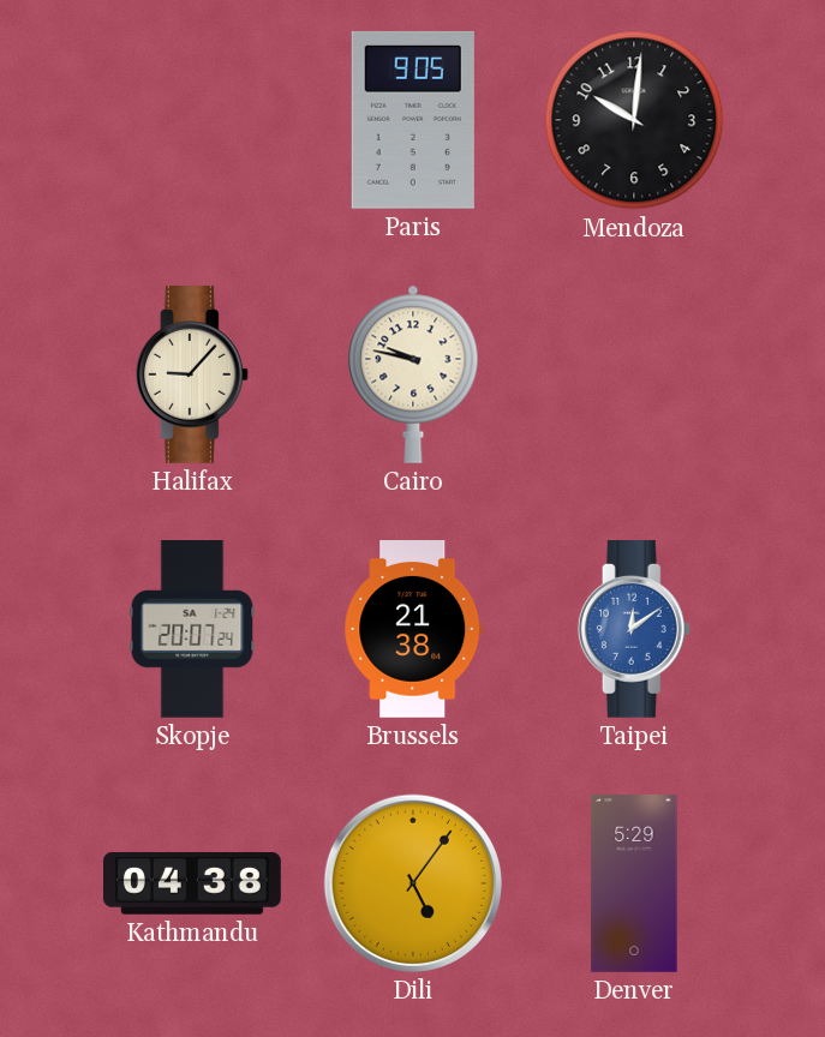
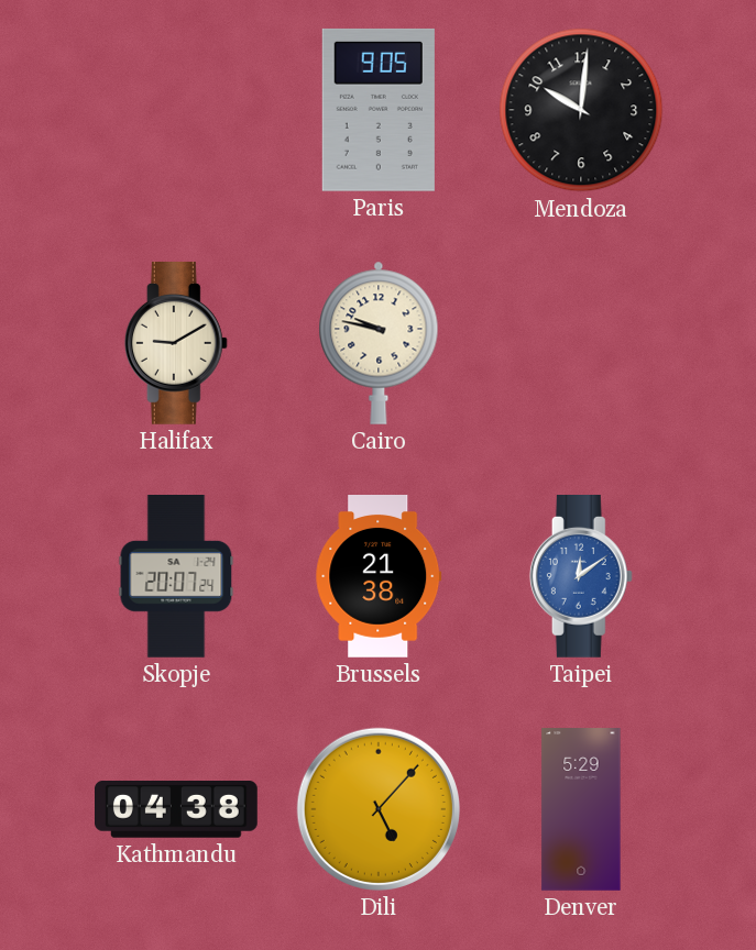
Halifax: 9:07 -> 9:10 (176, 344)
Dili: 5:06 -> 5:07 (379, 809)
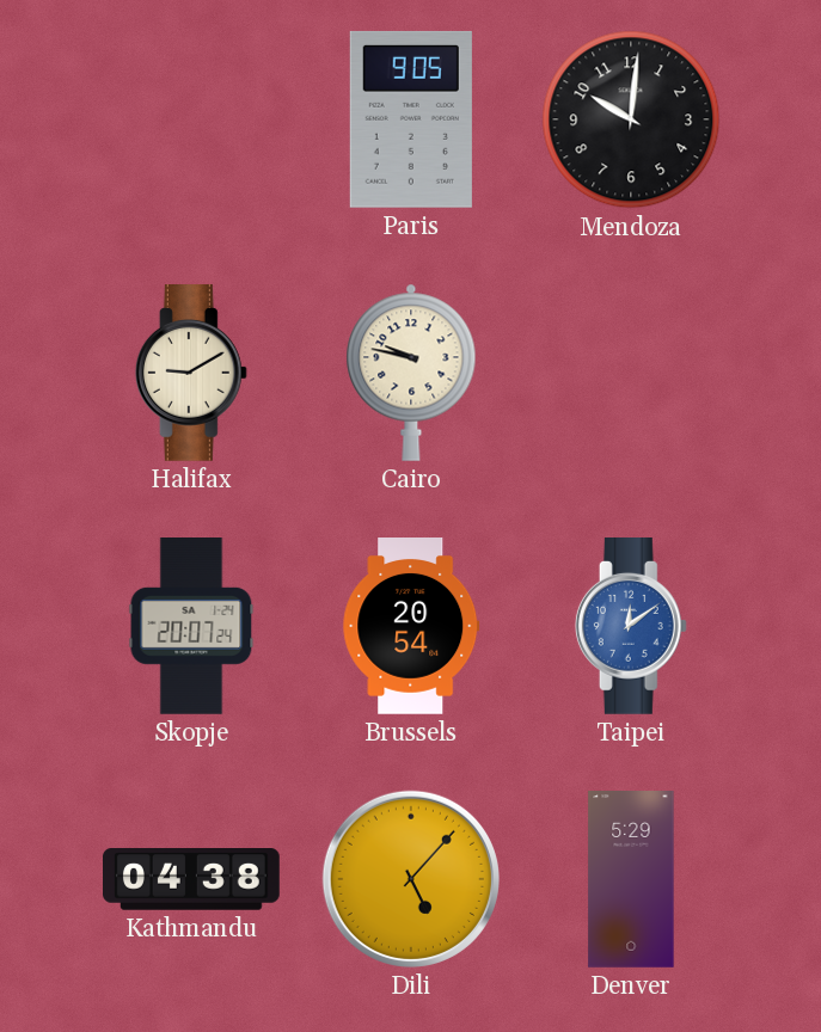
Brussels: 21:38 -> 20:54 (411, 627)
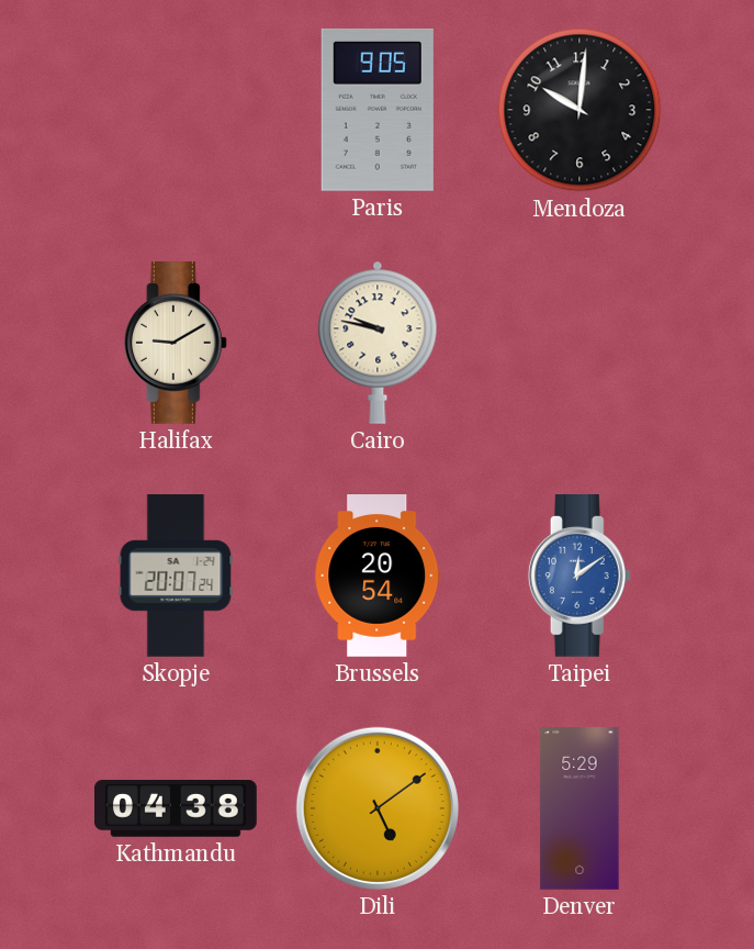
Dili: 5:07 -> 5:09 (378, 808)
